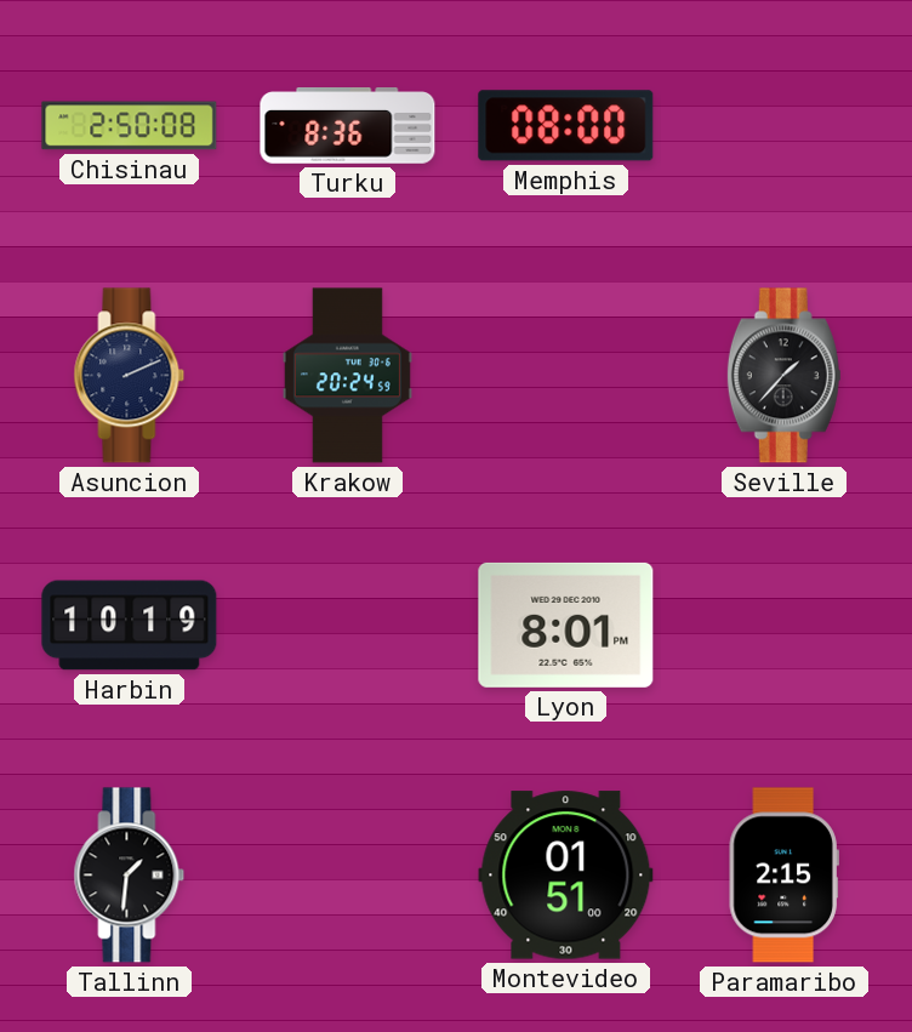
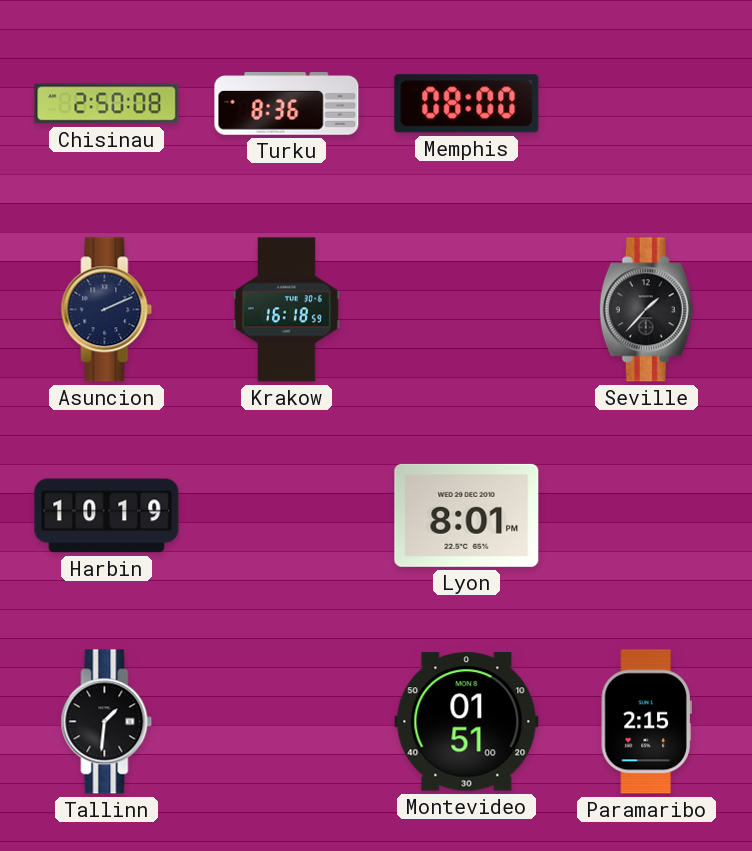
Krakow: 20:24 -> 16:18 (286, 310)
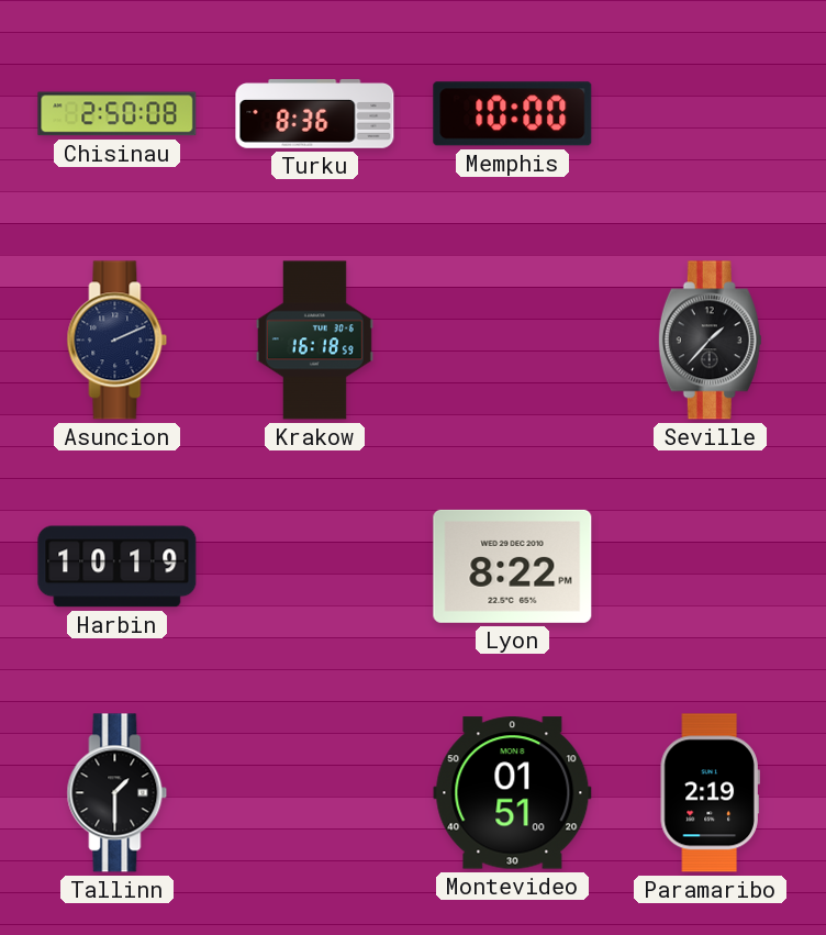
Memphis: 08:00 -> 10:00 (513, 114)
Lyon: 8:01 -> 8:22 (513, 566)
Tallinn: 1:31 -> 1:30 (118, 793)
Paramaribo: 2:15 -> 2:19 (710, 793)
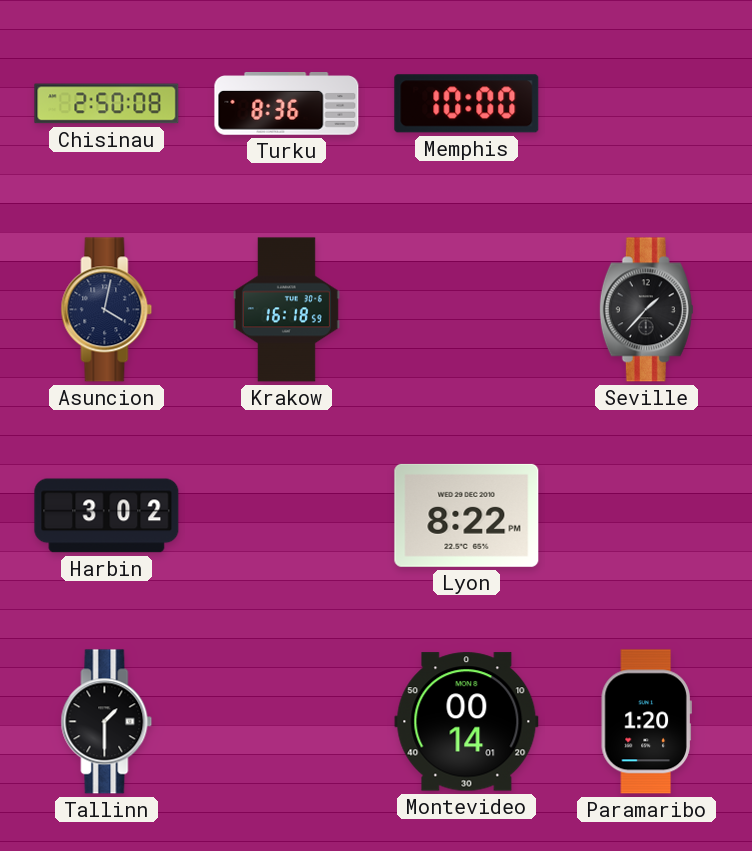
Asuncion: 2:11 -> 4:02 (107, 310)
Harbin: 10:19 -> 3:02 (107, 516)
Montevideo: 01:51 -> 00:14 (467, 722)
Paramaribo: 2:19 -> 1:20 (646, 722)
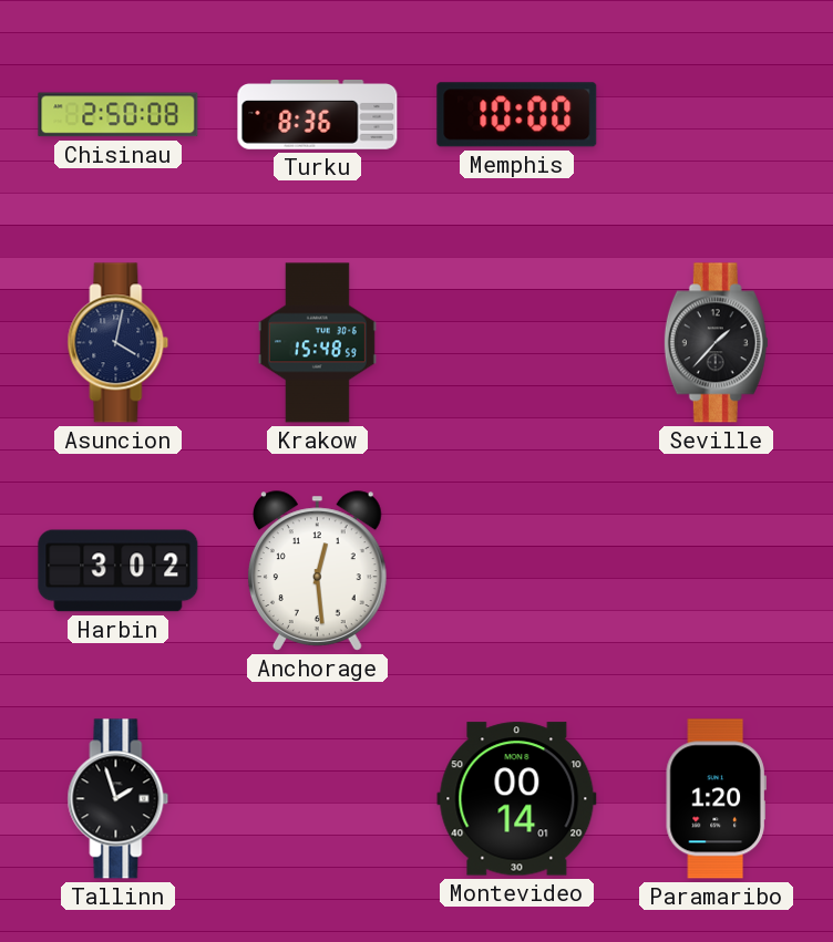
Krakow: 16:18 -> 15:48 (317, 343)
Anchorage: none -> 12:29 (317, 571)
Lyon: 8:22 -> none (467, 515)
Tallinn: 1:30 -> 1:57 (119, 799)
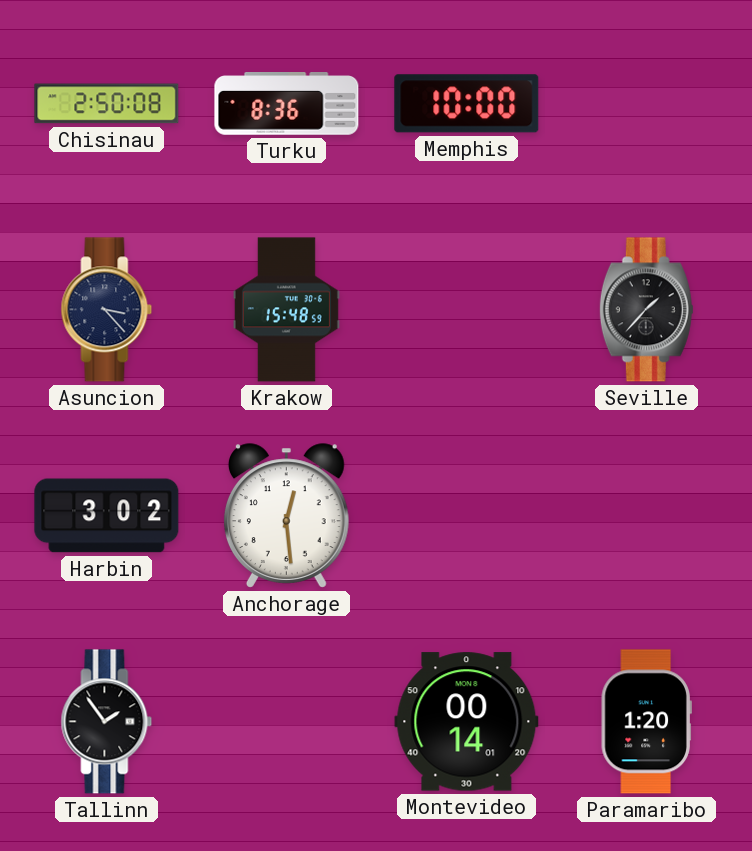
Asuncion: 4:02 -> 3:23 (107, 310)
Tallinn: 1:57 -> 1:54 (107, 722)
